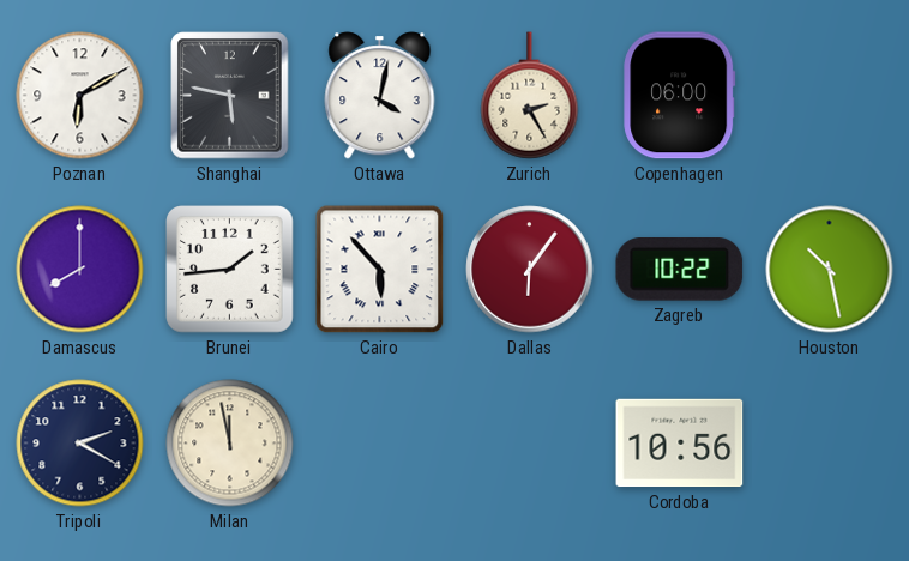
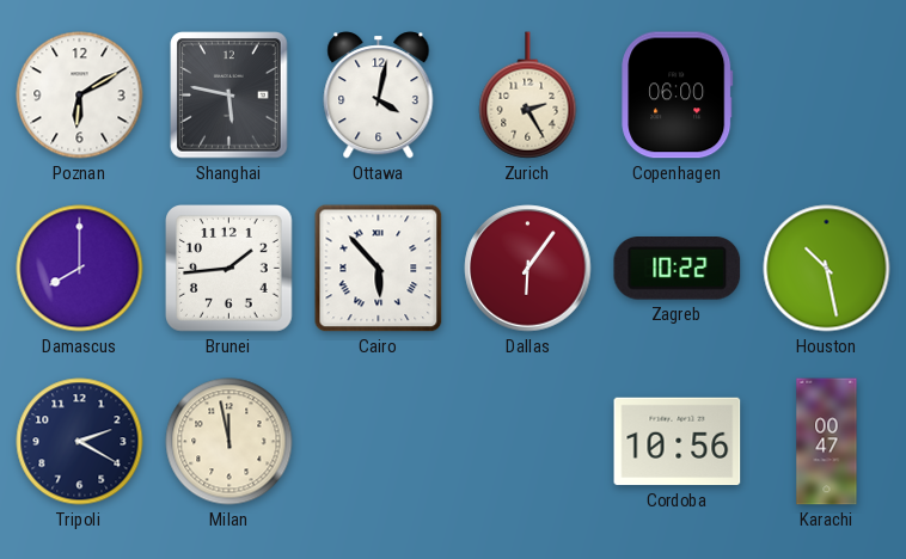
Karachi: none -> 00:47 (827, 442)
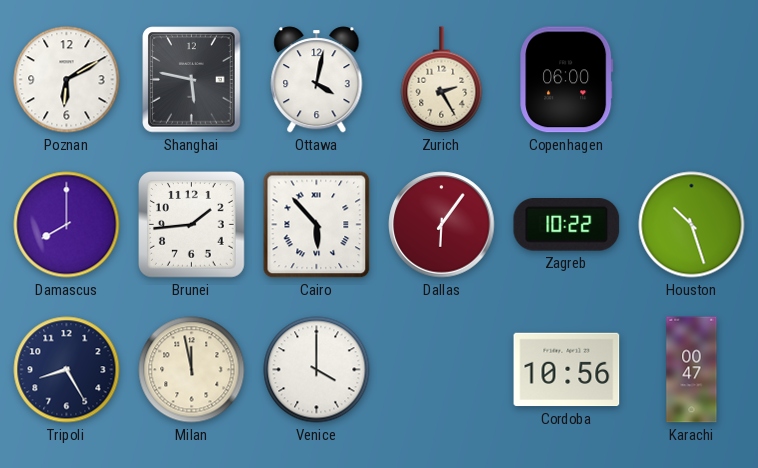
Houston: 10:28 -> 10:27 (692, 225)
Tripoli: 2:20 -> 8:25 (67, 370)
Venice: none -> 4:00 (317, 370)
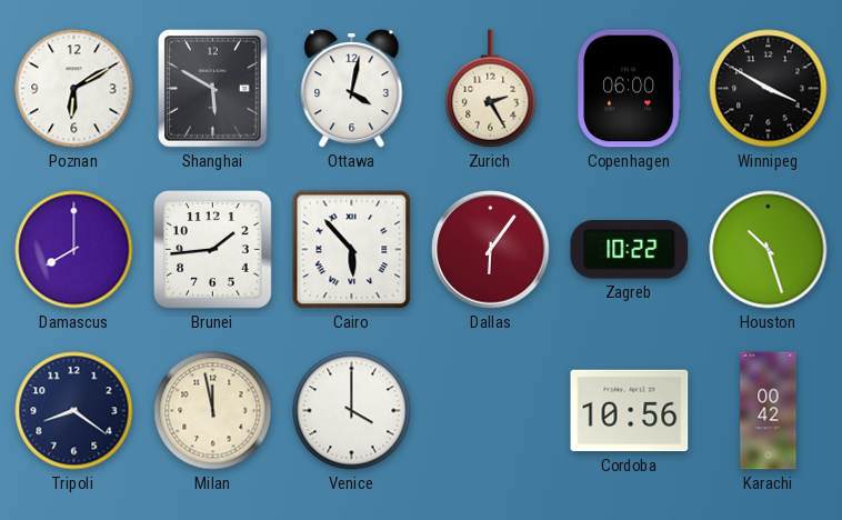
Shanghai: 5:47 -> 5:50 (213, 89)
Winnipeg: none -> 3:50 (769, 89)
Tripoli: 8:25 -> 8:21 (74, 411)
Karachi: 00:47 -> 00:42 (769, 411)
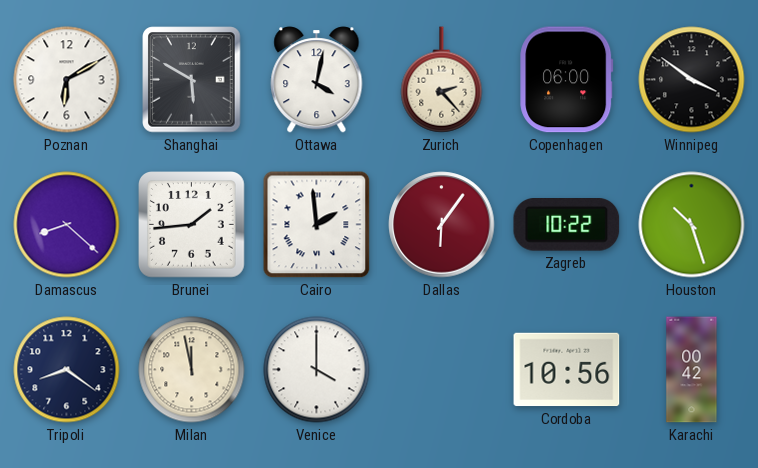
Zurich: 2:25 -> 2:23 (442, 80)
Winnipeg: 3:50 -> 3:51 (692, 80)
Damascus: 8:00 -> 8:22 (67, 225)
Cairo: 5:53 -> 1:59 (317, 225)
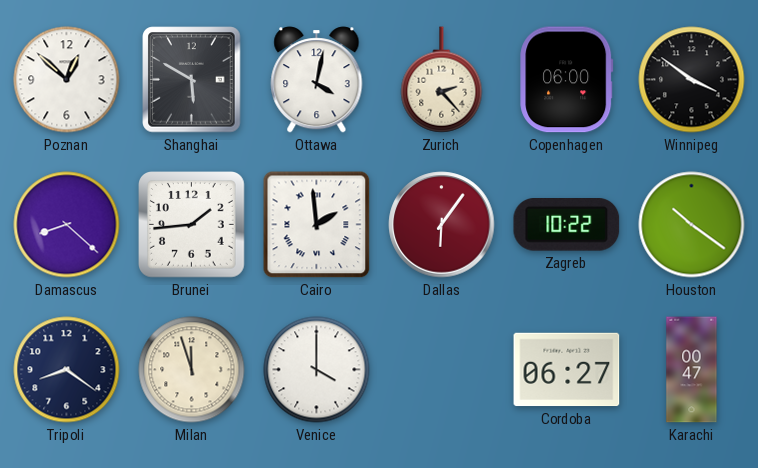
Poznan: 6:10 -> 12:52 (67, 80)
Houston: 10:27 -> 10:21 (692, 225)
Milan: 11:58 -> 11:57 (192, 370)
Cordoba: 10:56 -> 06:27 (567, 370)
Karachi: 00:42 -> 00:47 (692, 370)
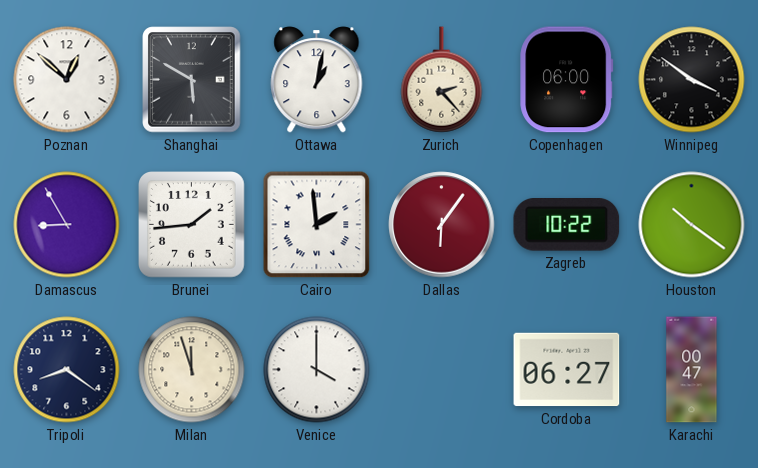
Ottawa: 4:02 -> 1:02 (317, 80)
Damascus: 8:22 -> 8:55 (67, 225)
